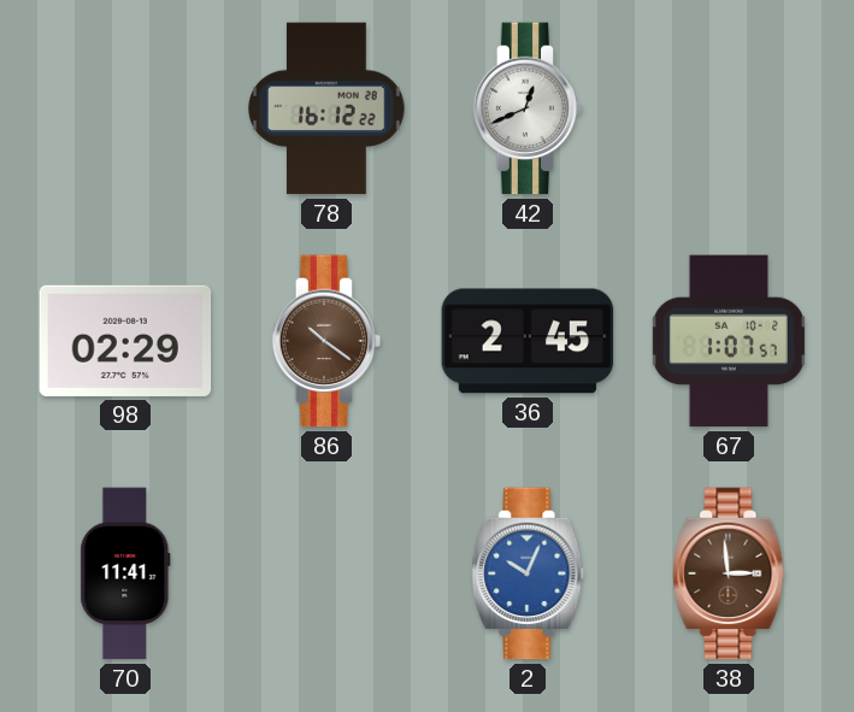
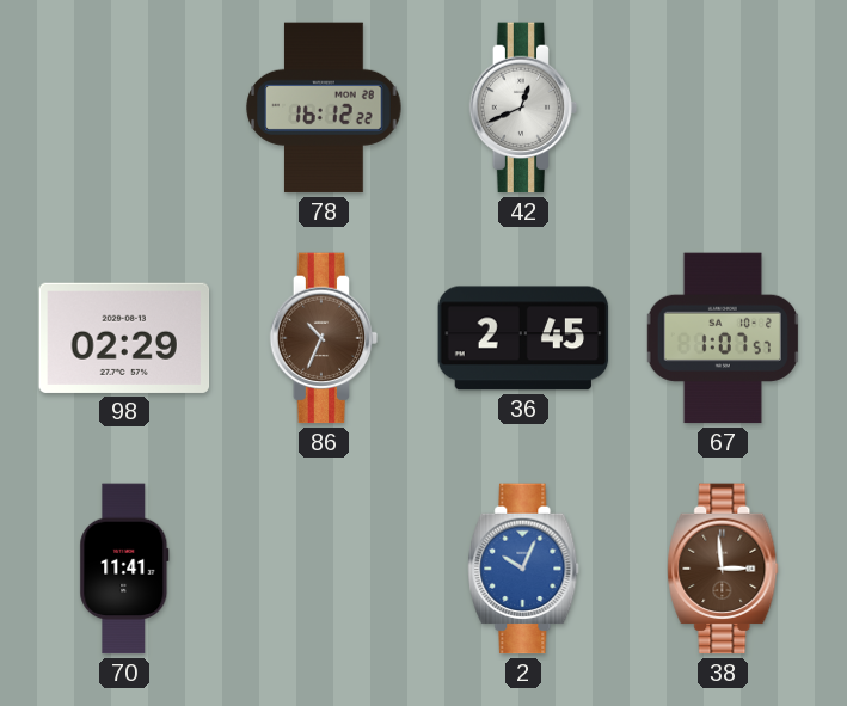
86: 10:21 -> 10:34 (324, 338)
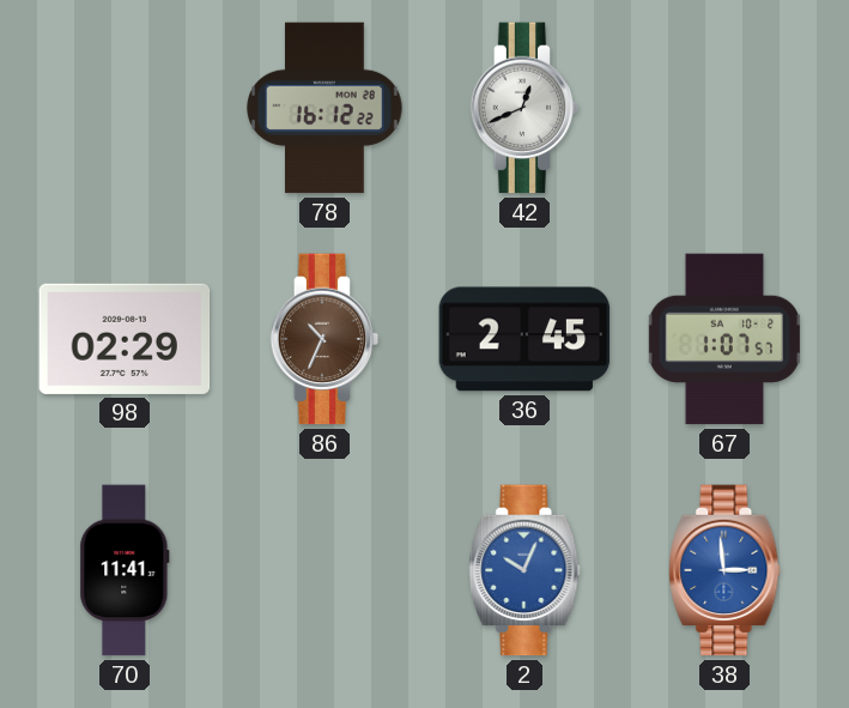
38 dial: brown -> blue (724, 570)
